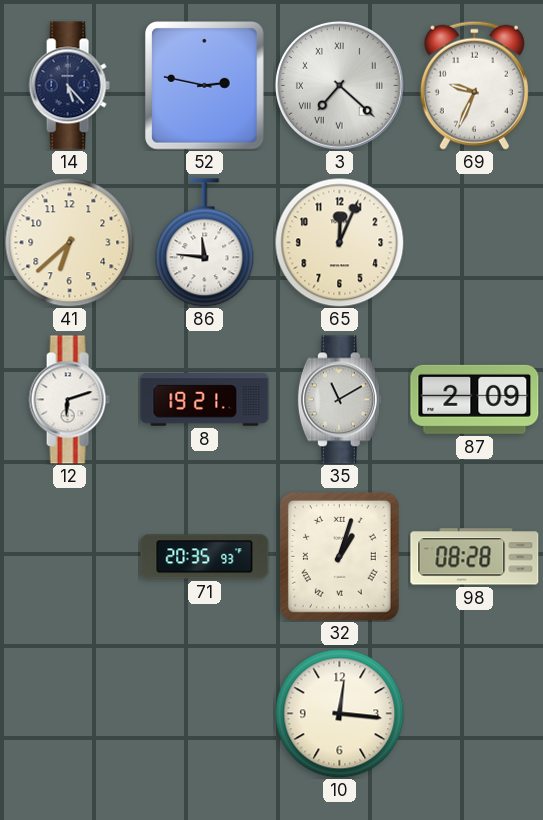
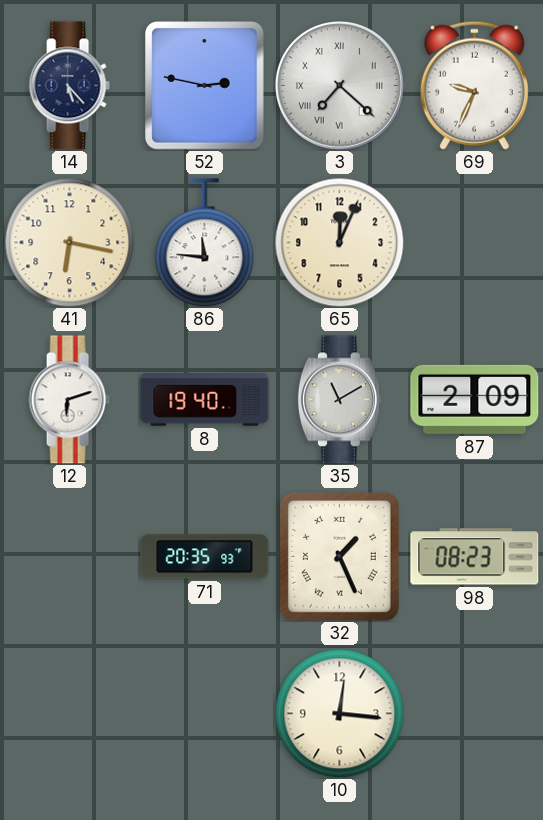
41: 6:38 -> 6:17 (69, 242)
8: 19:21 -> 19:40 (205, 400)
32: 1:03 -> 1:26 (339, 556)
98: 08:28 -> 08:23 (475, 557)
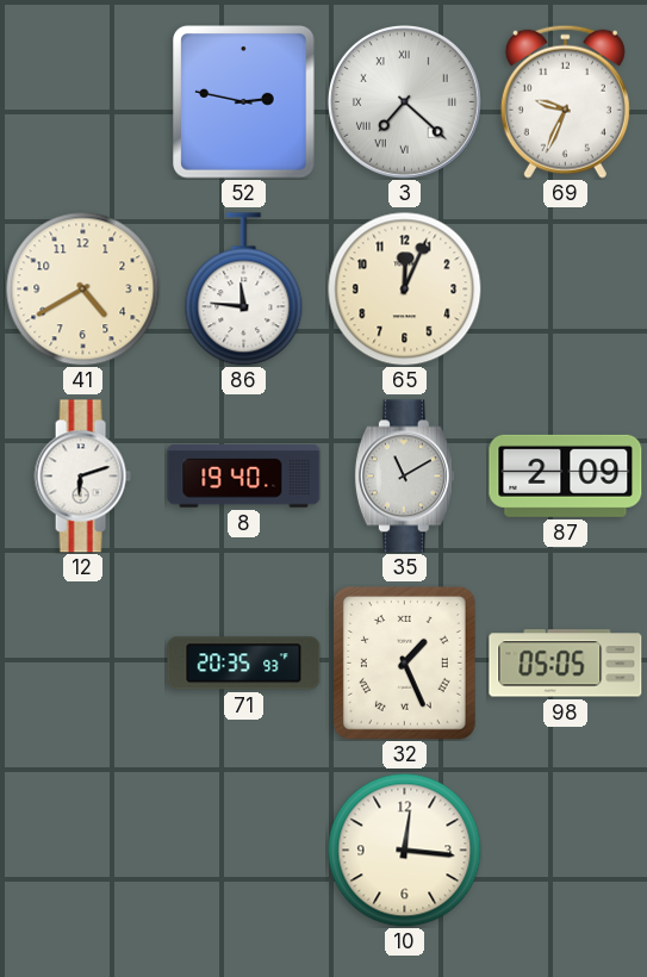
14: 5:23 -> none (69, 86)
41: 6:17 -> 4:40 (82, 288)
98: 08:23 -> 05:05 (566, 664)
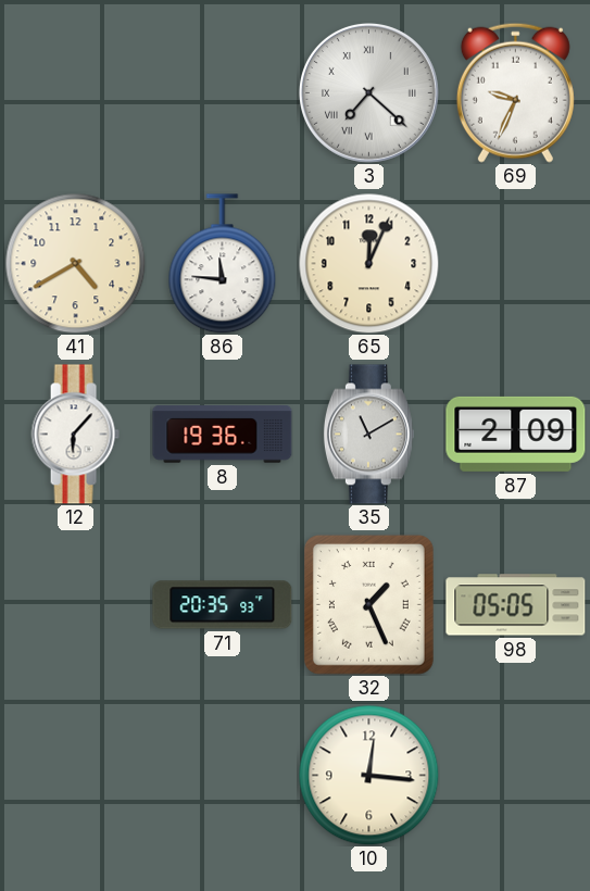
52: 2:47 -> none (244, 102)
12: 6:12 -> 6:07 (75, 435)
8: 19:40 -> 19:36 (223, 435)
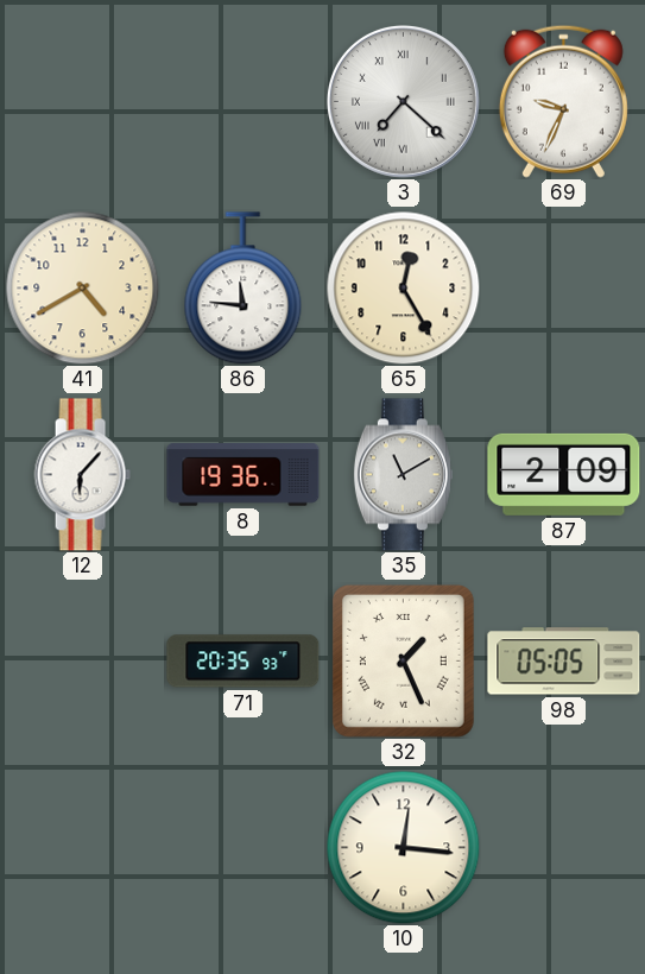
65: 12:04 -> 12:25 (403, 287)
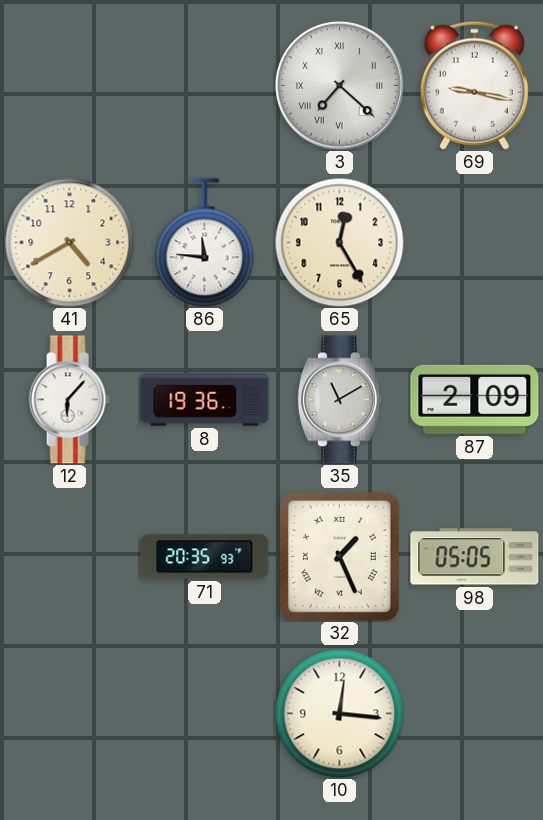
69: 9:34 -> 9:17 (474, 85)
